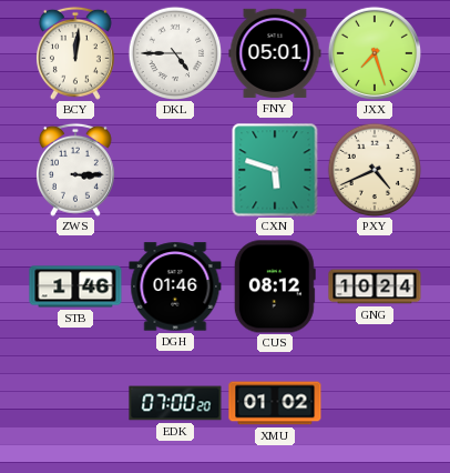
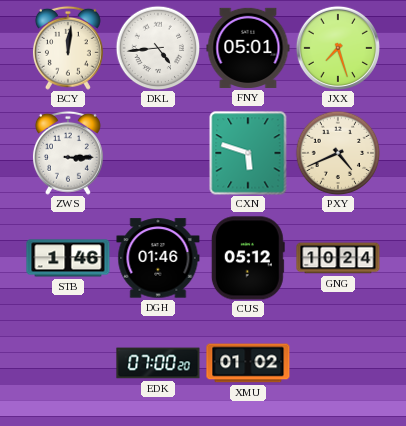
DKL: 4:45 -> 4:44 (158, 48)
CUS: 08:12 -> 05:12 (248, 258)
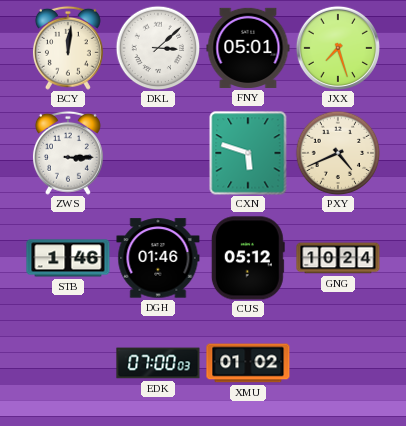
DKL: 4:44 -> 3:08 (158, 48)
EDK: 07:00:20 -> 07:00:03 (158, 363)
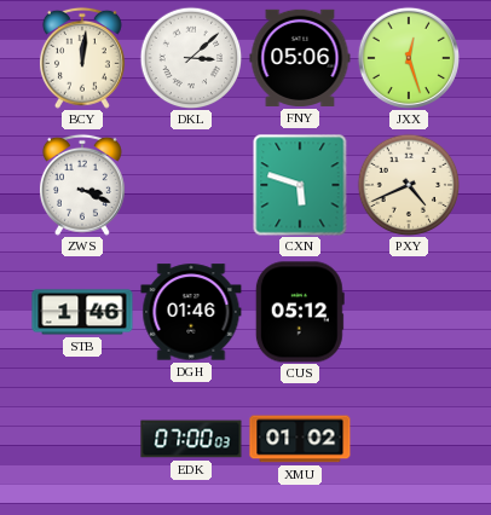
FNY: 05:01 -> 05:06 (300, 58)
JXX: 7:27 -> 12:27 (409, 58)
ZWS: 3:15 -> 3:19 (82, 185)
GNG: 10:24 -> none (338, 258)
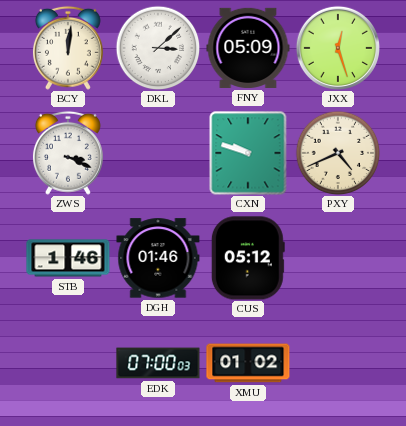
FNY: 05:06 -> 05:09 (248, 48)
CXN: 5:48 -> 9:48 (248, 153)
